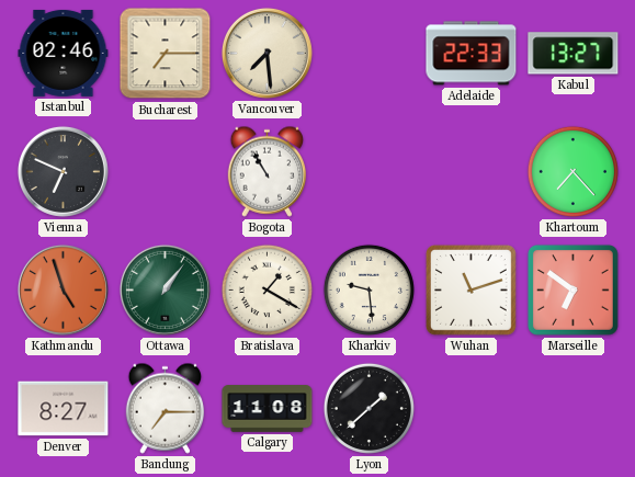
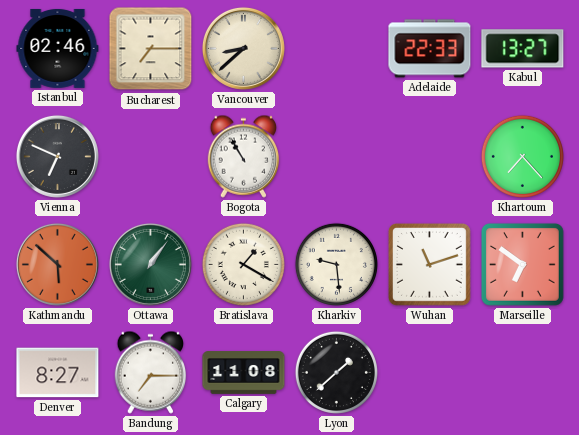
Vancouver: 7:29 -> 8:38 (243, 48)
Kathmandu: 4:57 -> 5:52 (57, 264)
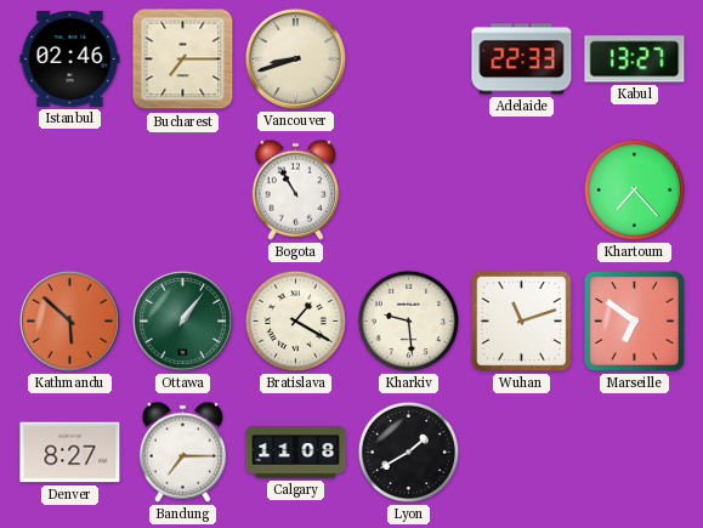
Vancouver: 8:38 -> 8:42 (295, 58)
Vienna: 6:49 -> none (57, 156)
Lyon: 1:38 -> 1:40 (408, 452)
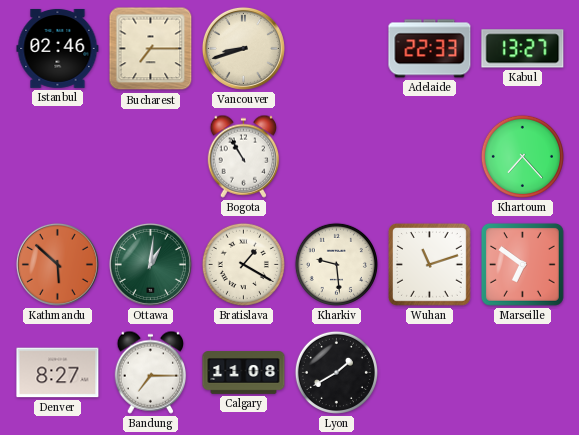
Ottawa: 1:06 -> 1:01 (150, 264)
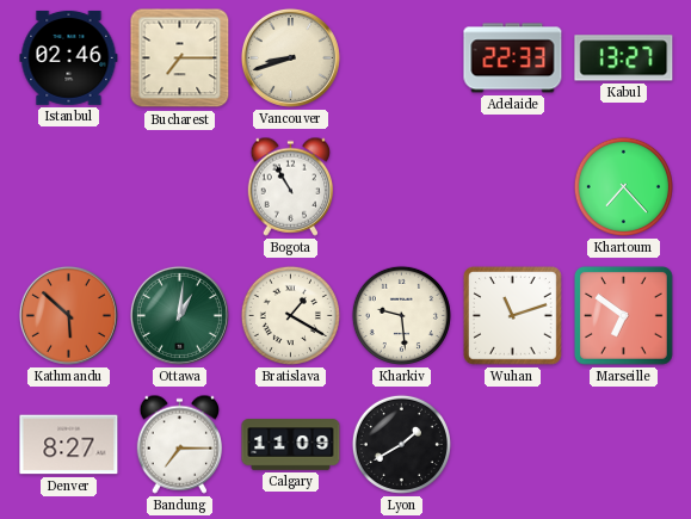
Calgary: 11:08 -> 11:09 (291, 445)
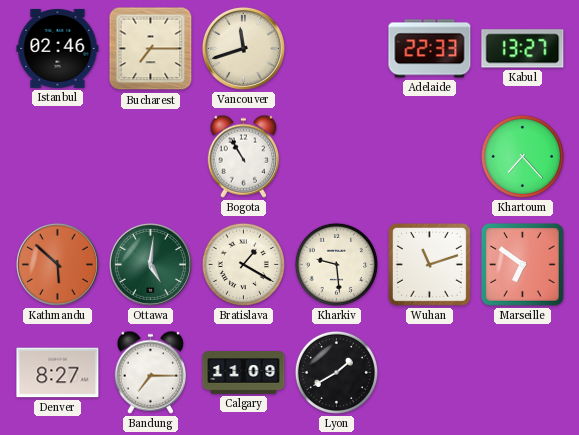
Vancouver: 8:42 -> 11:42 (243, 48)
Ottawa: 1:01 -> 5:01 (150, 264)
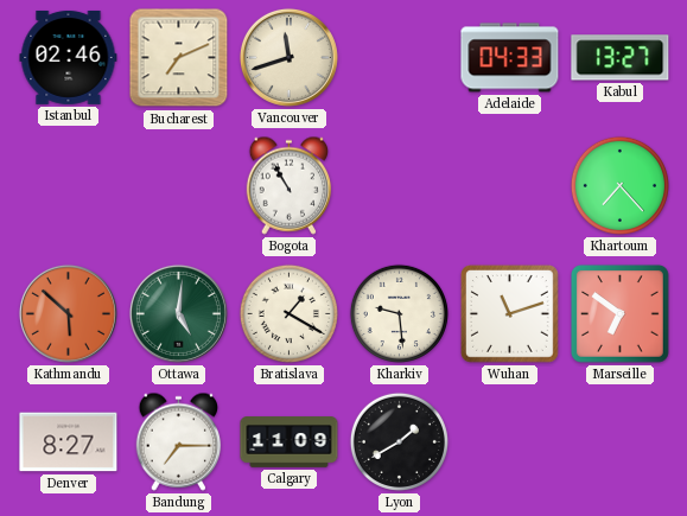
Bucharest: 7:15 -> 7:11 (179, 58)
Adelaide: 22:33 -> 04:33 (510, 58)
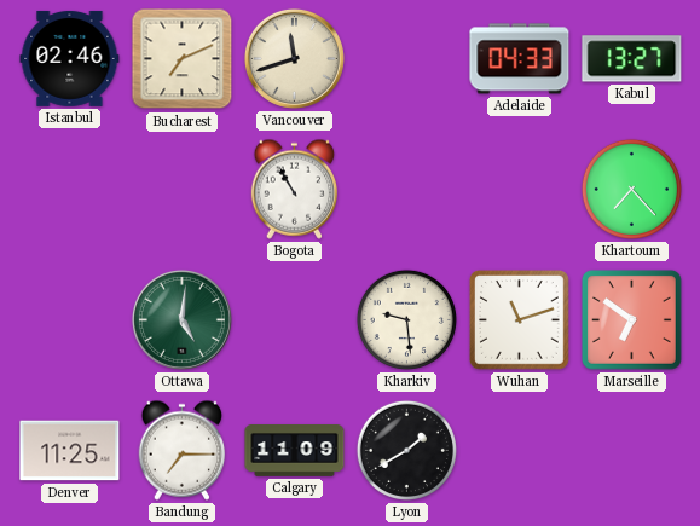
Kathmandu: 5:52 -> none (68, 313)
Bratislava: 1:20 -> none (288, 313)
Denver: 8:27 -> 11:25 (70, 451)
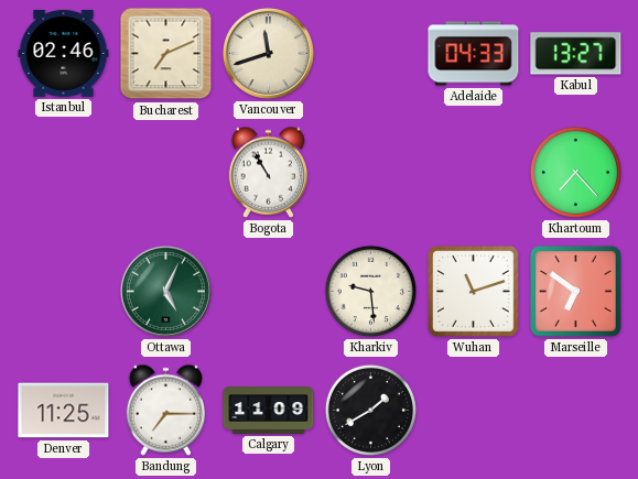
Ottawa: 5:01 -> 5:04 (165, 291)
